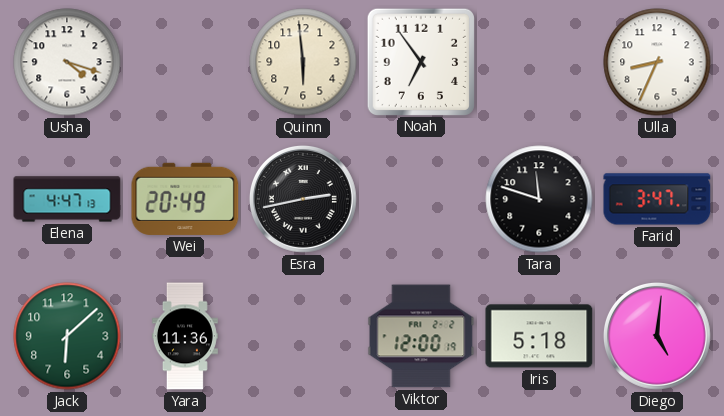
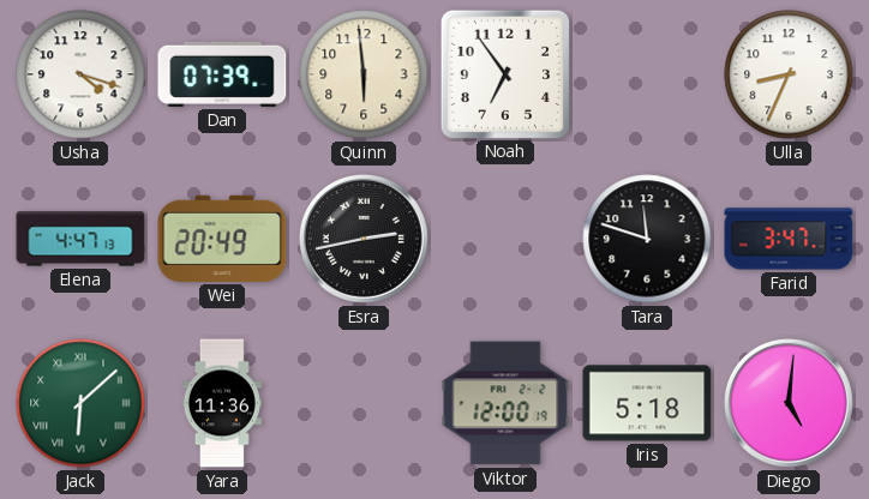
Dan: none -> 07:39 (222, 74)
Jack numerals: Arabic -> Roman (80, 403)
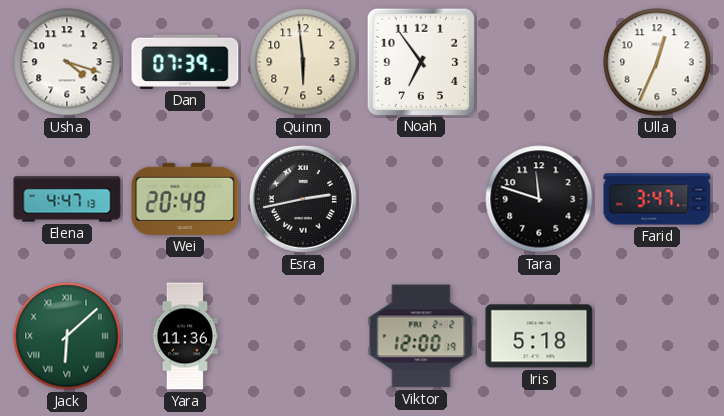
Ulla: 8:34 -> 12:34 (657, 62)
Diego: 5:01 -> none (789, 403)
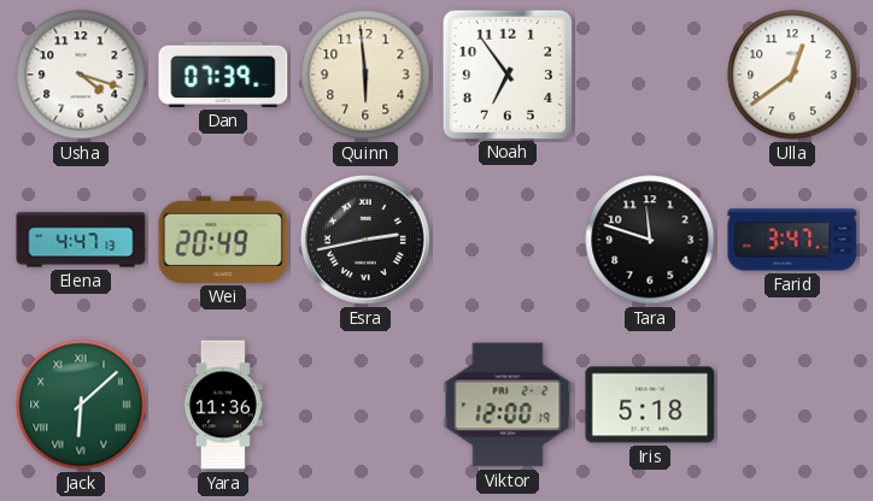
Ulla: 12:34 -> 12:39 (792, 75)
